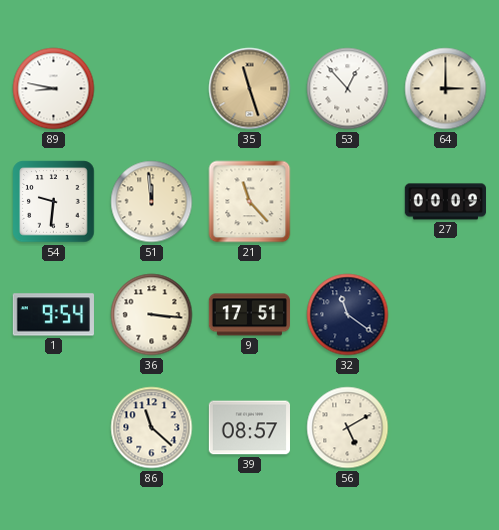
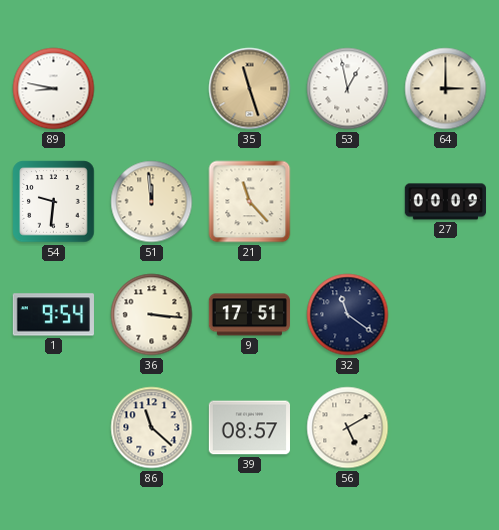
53: 12:53 -> 12:58 (348, 89)
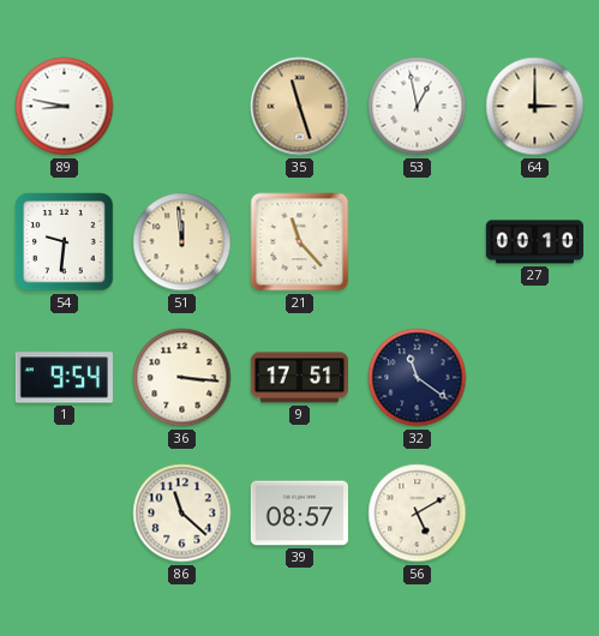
27: 00:09 -> 00:10 (534, 242)
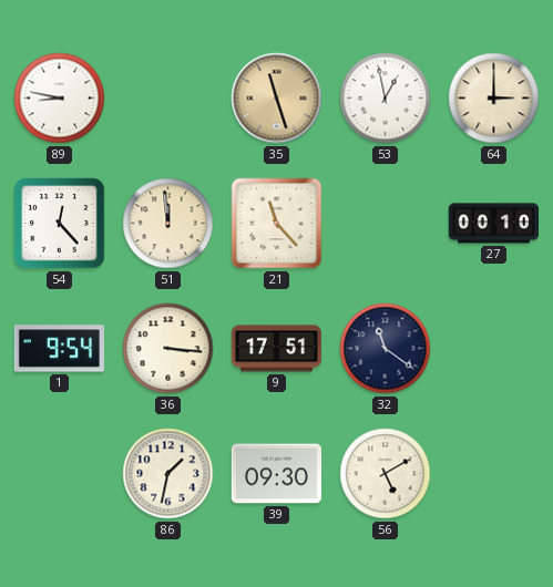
54: 9:31 -> 12:23 (60, 224)
86: 11:22 -> 1:32 (168, 474)
39: 08:57 -> 09:30 (276, 474)
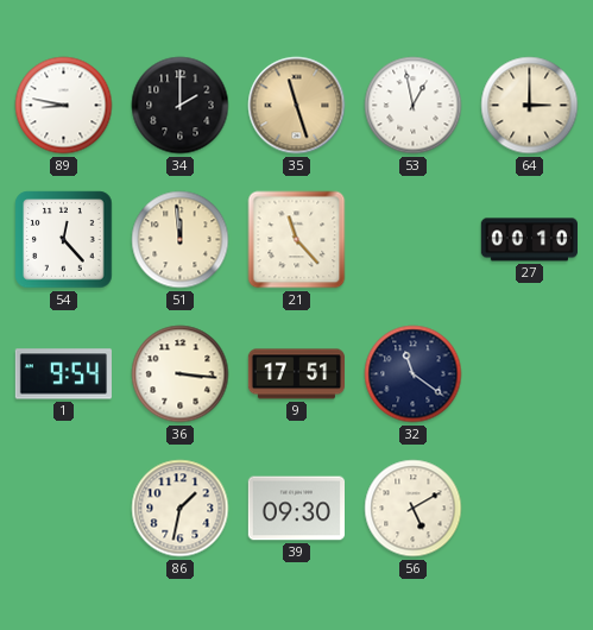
34: none -> 2:00 (181, 106)
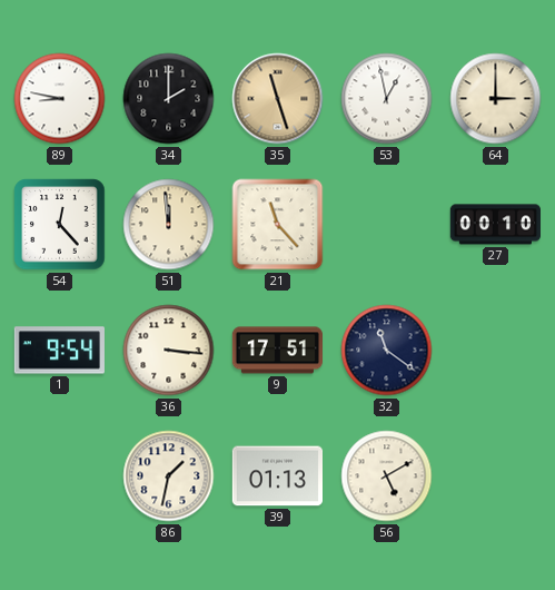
39: 09:30 -> 01:13 (277, 476)
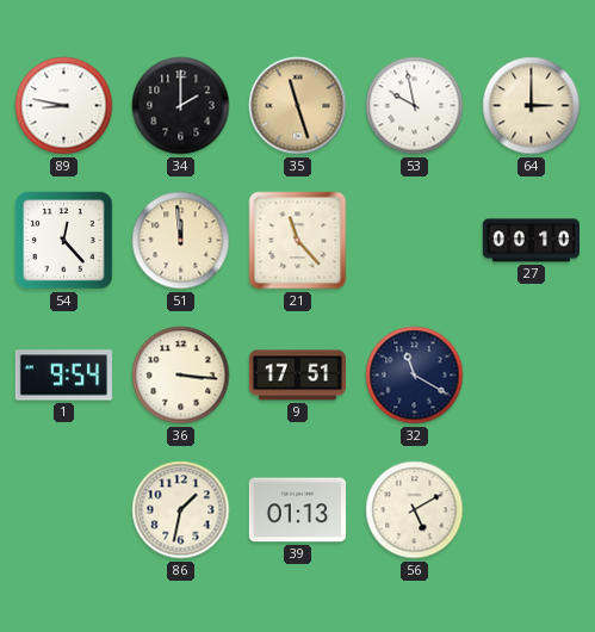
53: 12:58 -> 9:58 (415, 106)
32: 11:21 -> 11:20 (415, 376)
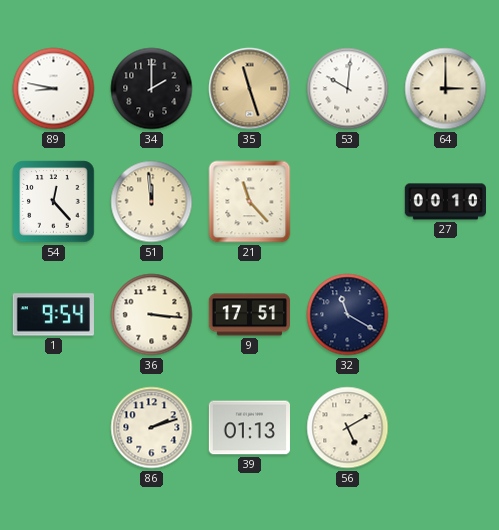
53: 9:58 -> 10:01 (348, 89)
86: 1:32 -> 2:12 (152, 428)
